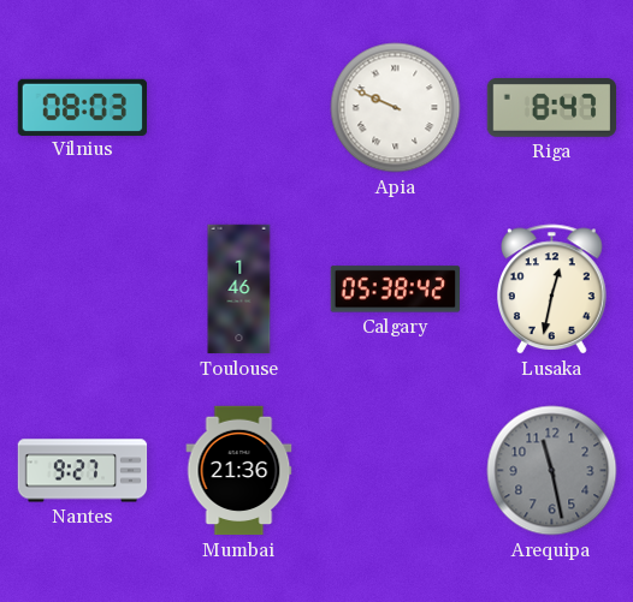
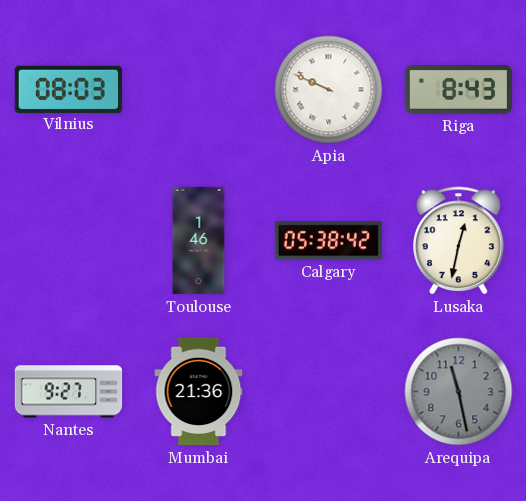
Riga: 8:47 -> 8:43 (459, 89)
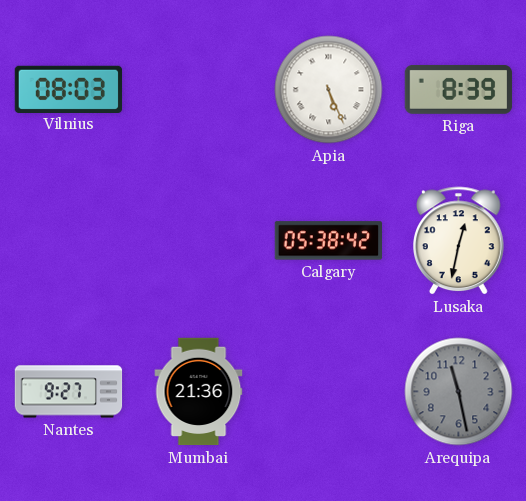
Apia: 9:49 -> 5:26 (329, 90)
Riga: 8:43 -> 8:39 (459, 89)
Toulouse: 1:46 -> none (199, 241)
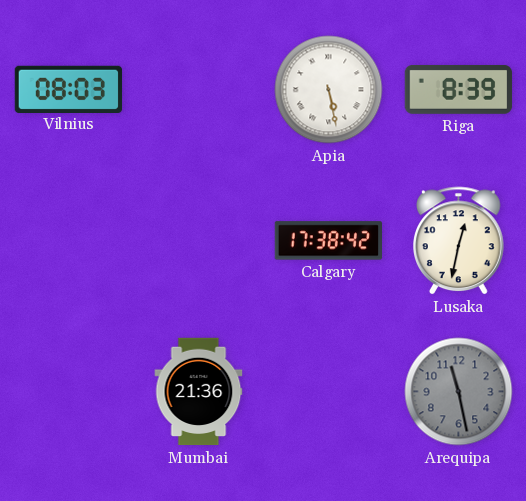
Apia: 5:26 -> 5:28 (329, 90)
Calgary: 05:38 -> 17:38 (328, 241)
Nantes: 9:27 -> none (69, 392)
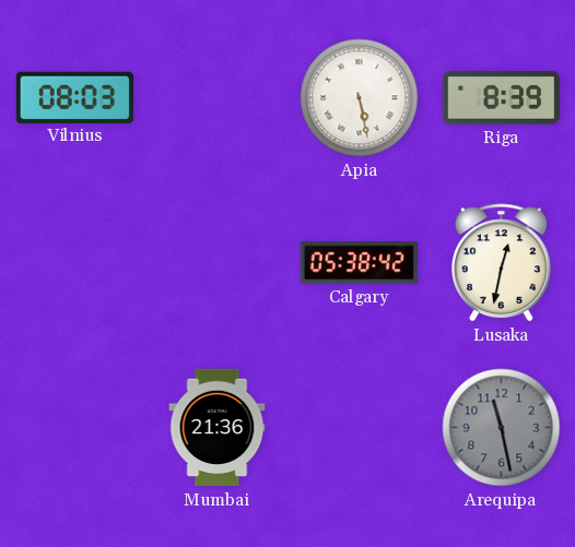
Calgary: 17:38 -> 05:38 (359, 263)
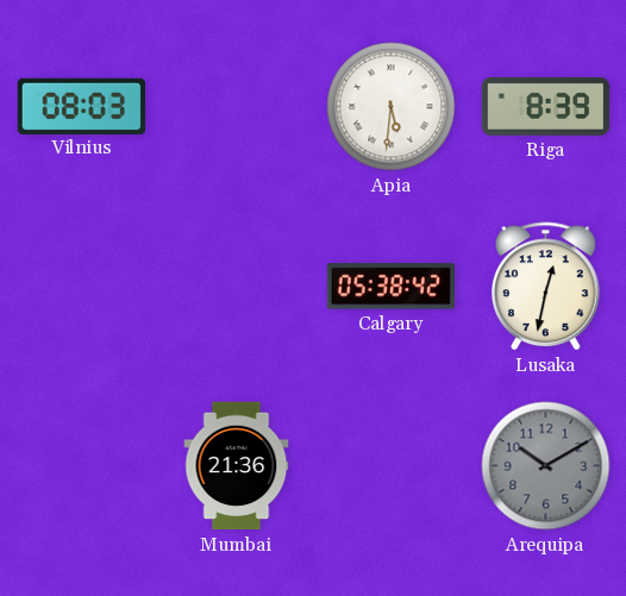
Apia: 5:28 -> 5:31 (392, 107)
Arequipa: 11:28 -> 10:10 (546, 466)
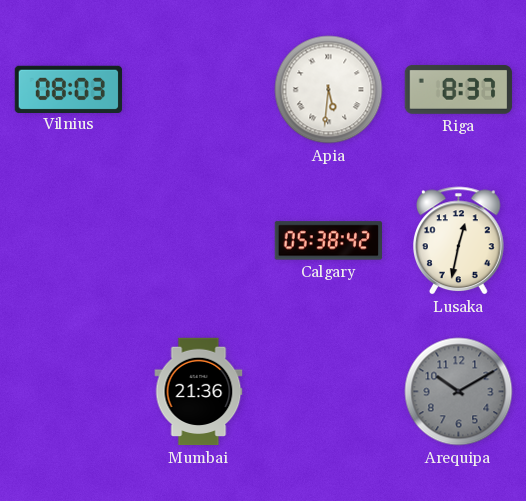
Riga: 8:39 -> 8:37 (459, 89)
